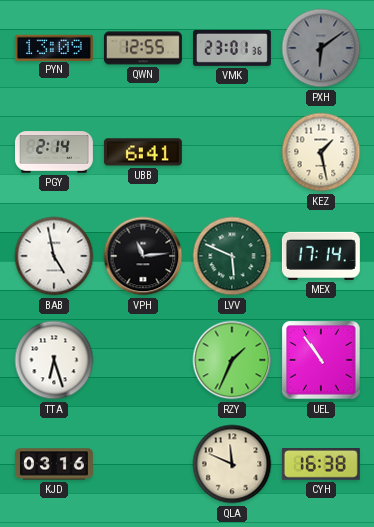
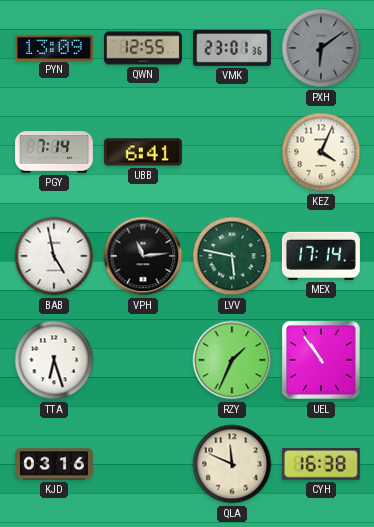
PGY: 2:14 -> 7:14 (54, 152)
KEZ: 1:28 -> 4:04 (321, 152)
LVV: 5:49 -> 5:47 (232, 256)
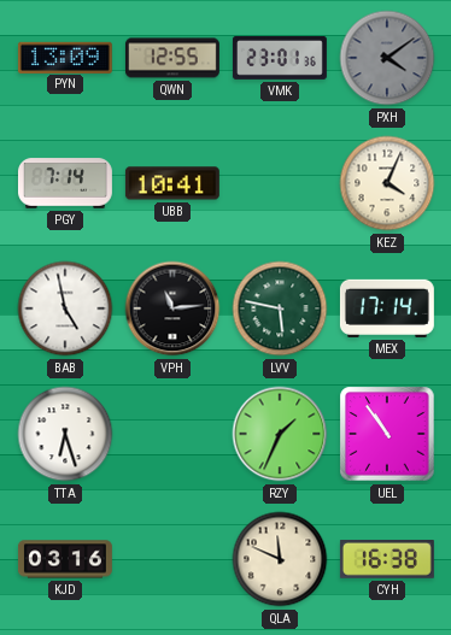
PXH: 6:09 -> 4:09 (387, 58)
UBB: 6:41 -> 10:41 (172, 183)
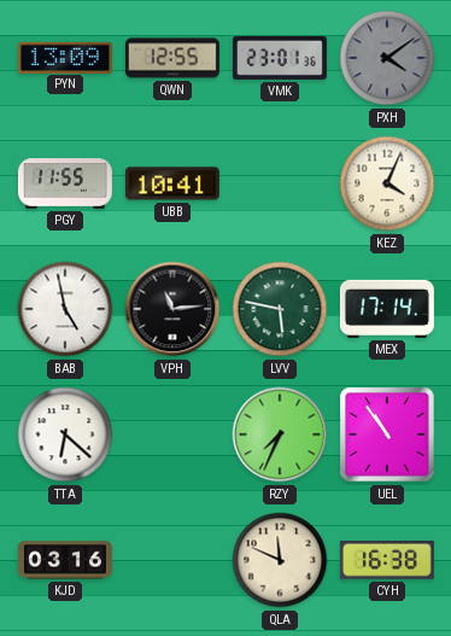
PGY: 7:14 -> 11:55 (65, 183)
TTA: 6:27 -> 6:22 (65, 434)
RZY: 1:34 -> 7:34 (280, 434)
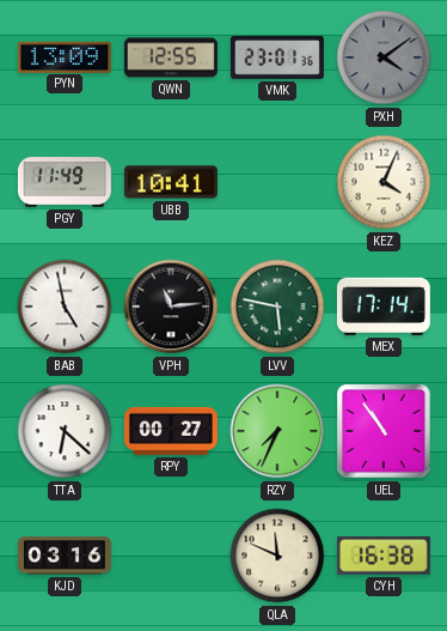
PGY: 11:55 -> 11:49 (65, 182)
RPY: none -> 00:27 (171, 431)
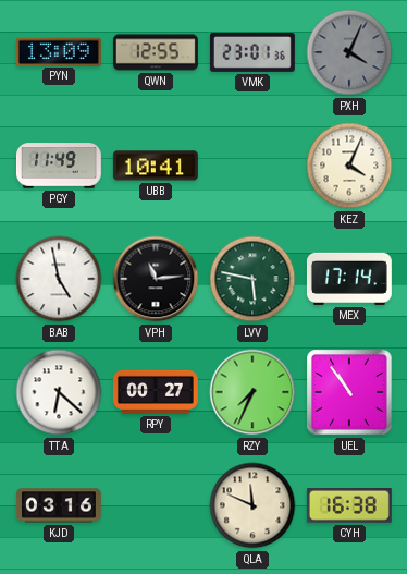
PXH: 4:09 -> 4:04 (349, 52)
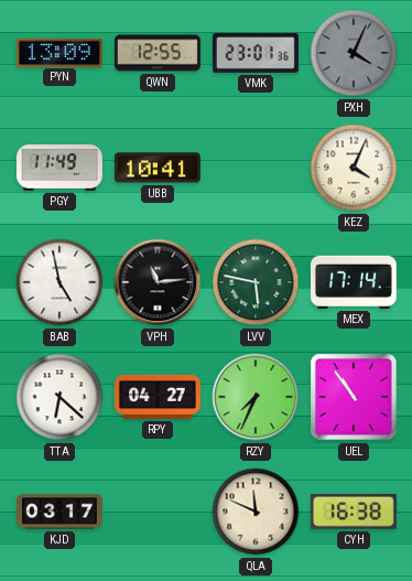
RPY: 00:27 -> 04:27 (158, 397)
KJD: 03:16 -> 03:17 (59, 512)
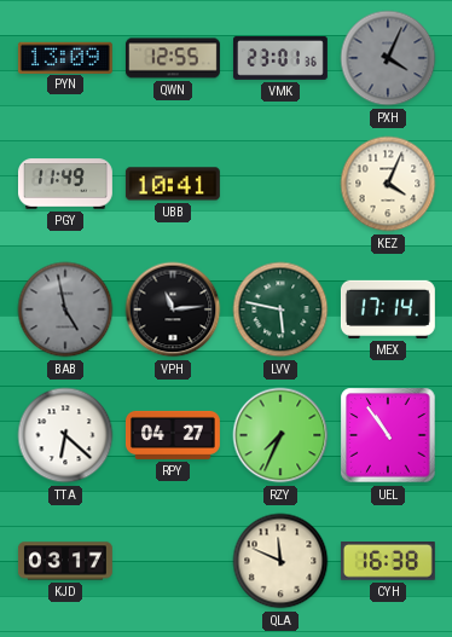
BAB dial: white -> grey (65, 309)
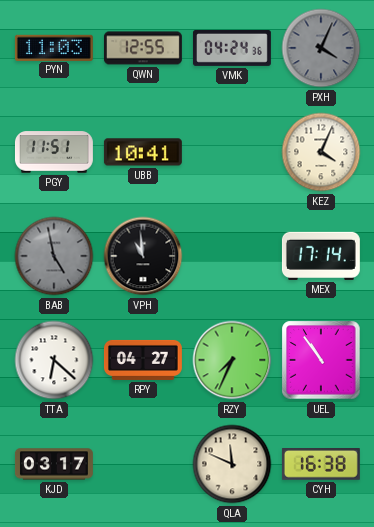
PYN: 13:09 -> 11:03 (54, 47)
VMK: 23:01 -> 04:24 (232, 48)
PGY: 11:49 -> 11:51 (54, 152)
VPH: 11:14 -> 10:59 (143, 256)
LVV: 5:47 -> none (280, 309)
